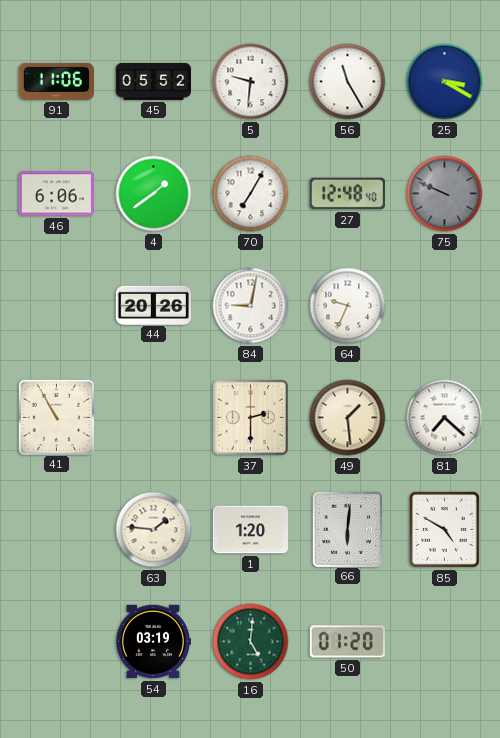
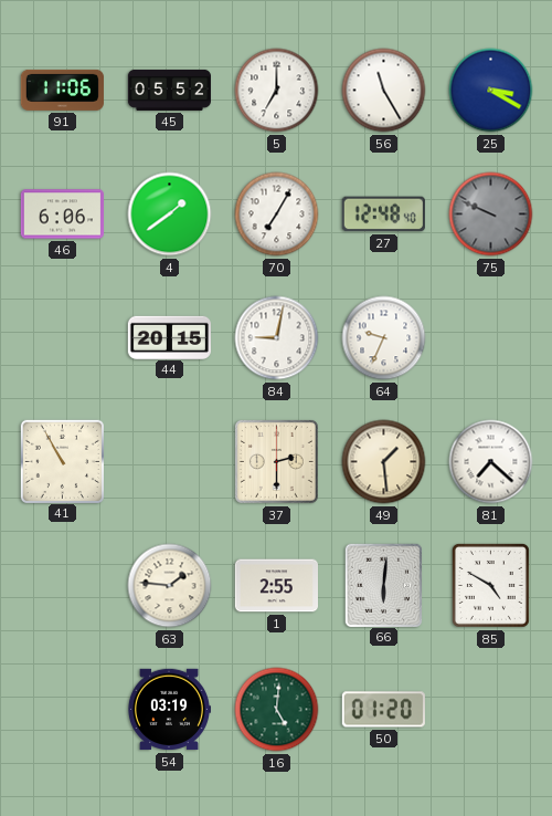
5: 9:31 -> 7:00 (277, 91)
44: 20:26 -> 20:15 (169, 337)
1: 1:20 -> 2:55 (276, 586)
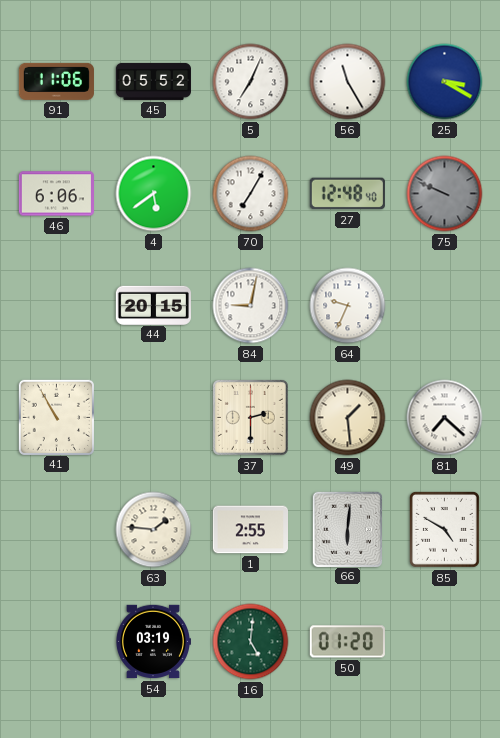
5: 7:00 -> 7:04 (251, 82)
4: 1:39 -> 5:39 (154, 194)
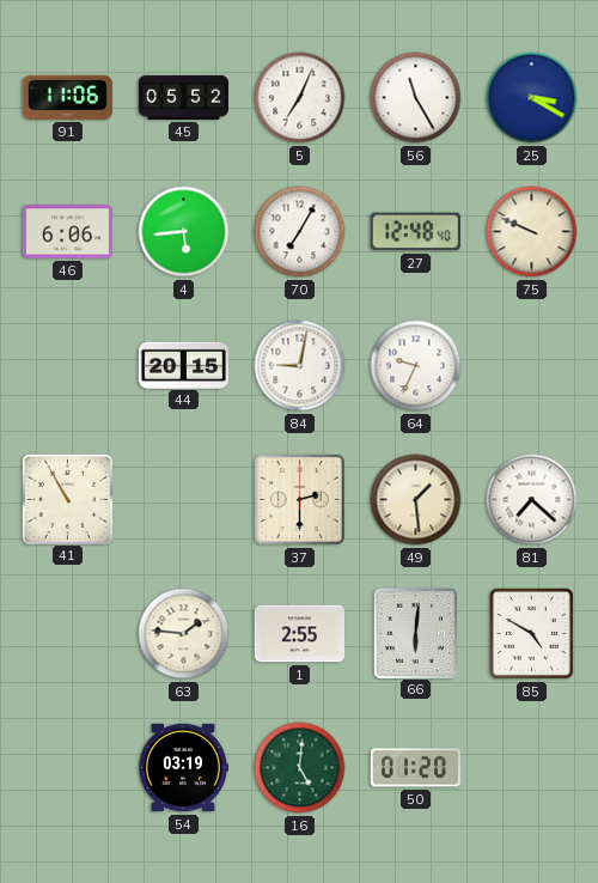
4: 5:39 -> 5:44 (184, 232)
75 dial: grey -> cream (532, 232)
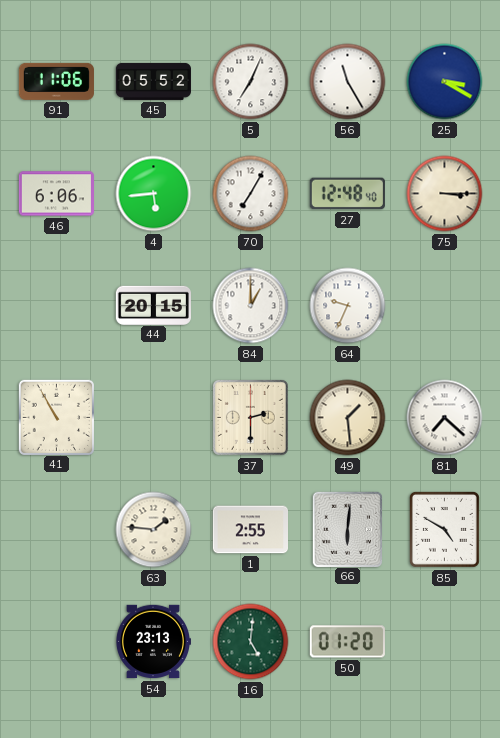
75: 9:49 -> 3:15 (445, 194)
84: 9:02 -> 1:00 (251, 306)
54: 03:19 -> 23:13 (152, 642)
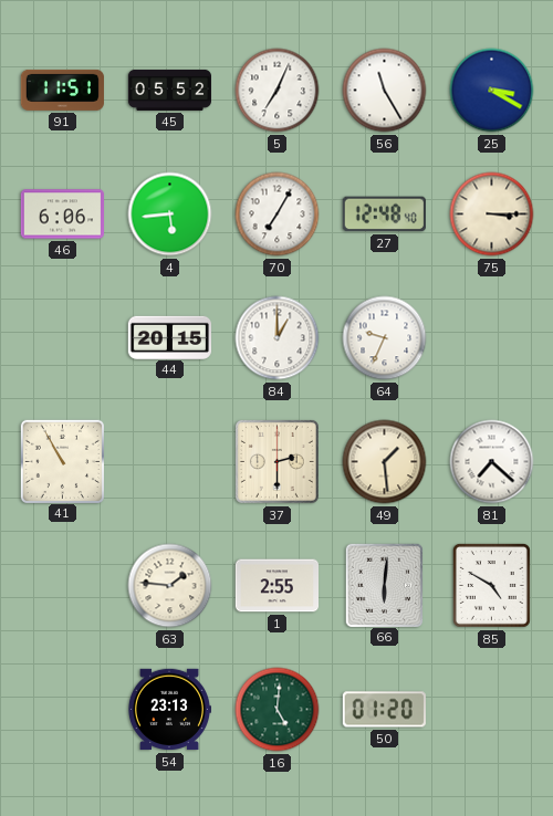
91: 11:06 -> 11:51 (62, 90)
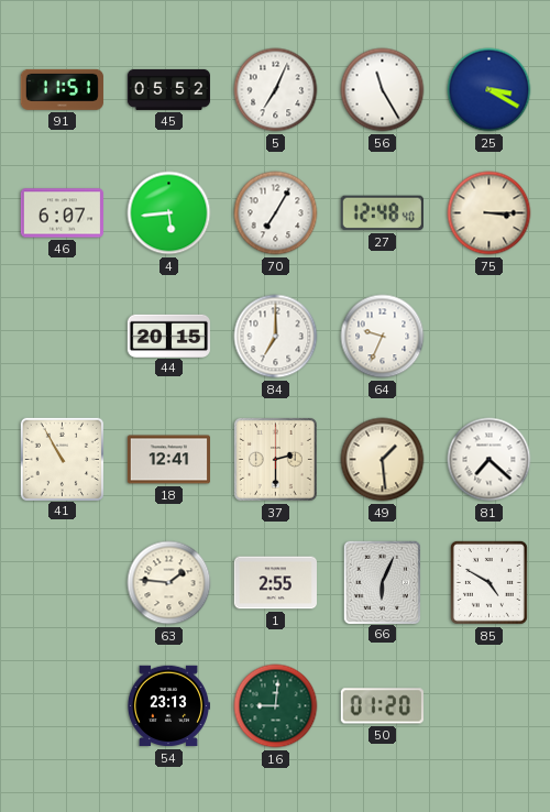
46: 6:06 -> 6:07 (62, 213)
84: 1:00 -> 7:00 (276, 337)
18: none -> 12:41 (168, 460)
66: 6:01 -> 6:04 (382, 582)
16: 5:01 -> 9:01 (276, 706)
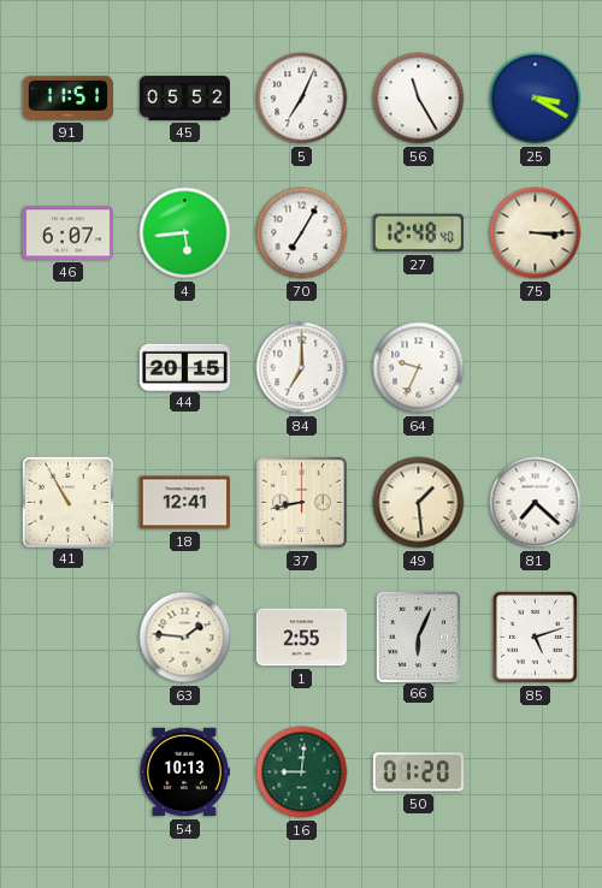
37: 2:30 -> 8:43 (301, 502)
85: 4:50 -> 5:12 (535, 637)
54: 23:13 -> 10:13 (183, 772)
